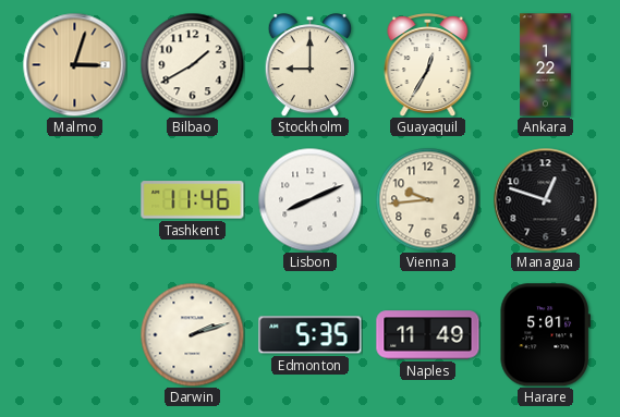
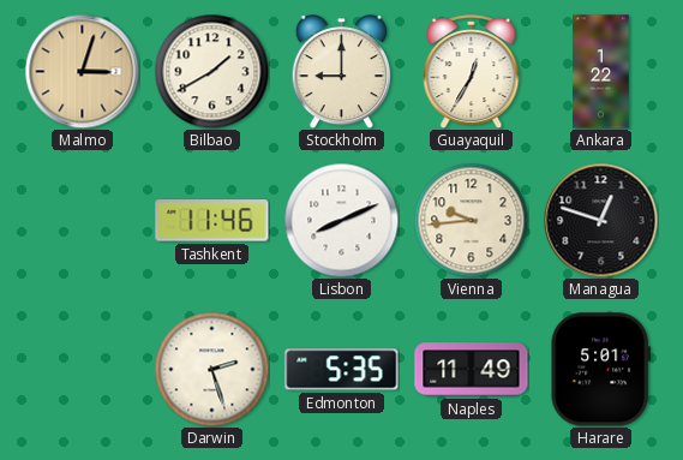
Darwin: 2:12 -> 2:27 (211, 369)
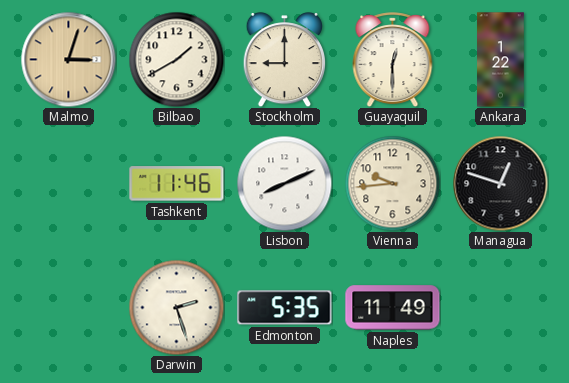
Guayaquil: 12:35 -> 12:30 (393, 60)
Harare: 5:01 -> none (600, 370)
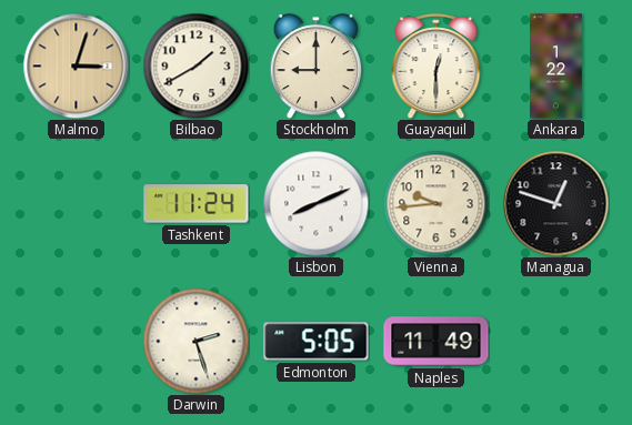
Tashkent: 11:46 -> 11:24 (197, 204)
Edmonton: 5:35 -> 5:05 (317, 342)
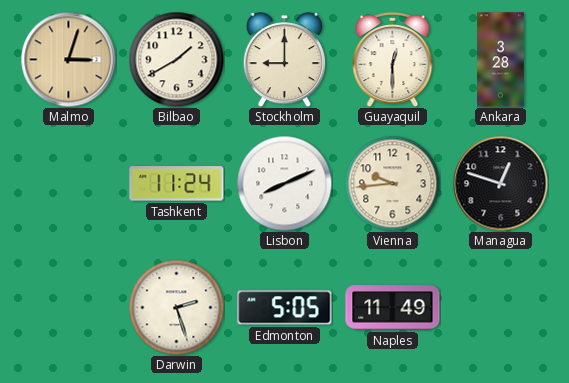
Ankara: 1:22 -> 3:28 (501, 60)
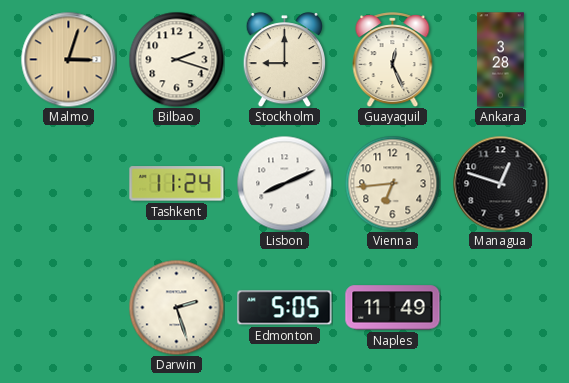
Bilbao: 1:40 -> 2:18 (176, 59)
Guayaquil: 12:30 -> 12:26 (393, 60)
Vienna: 9:44 -> 6:44 (392, 183)
